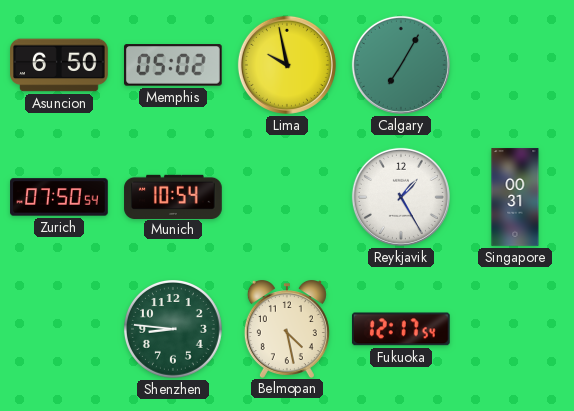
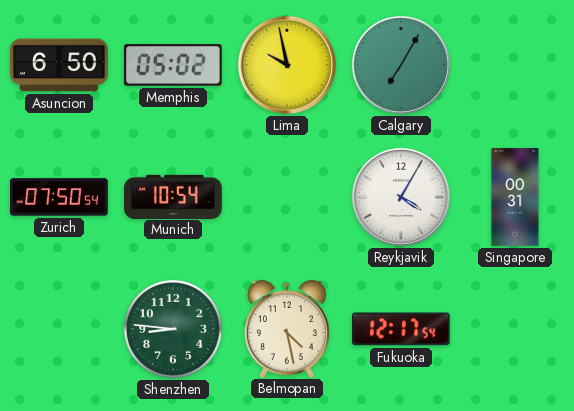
Reykjavik: 1:25 -> 4:05 (401, 197)
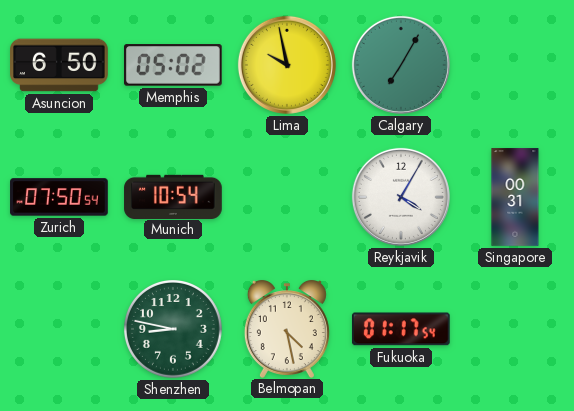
Shenzhen: 8:46 -> 8:47 (174, 330)
Fukuoka: 12:17 -> 01:17 (401, 329)
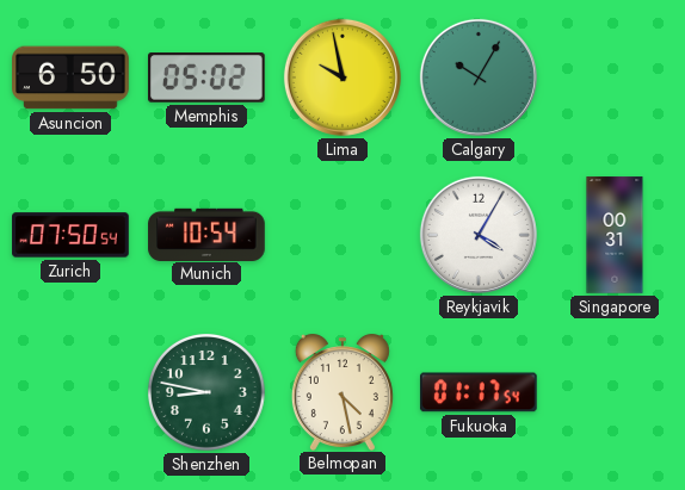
Calgary: 7:05 -> 10:05 (479, 77)
